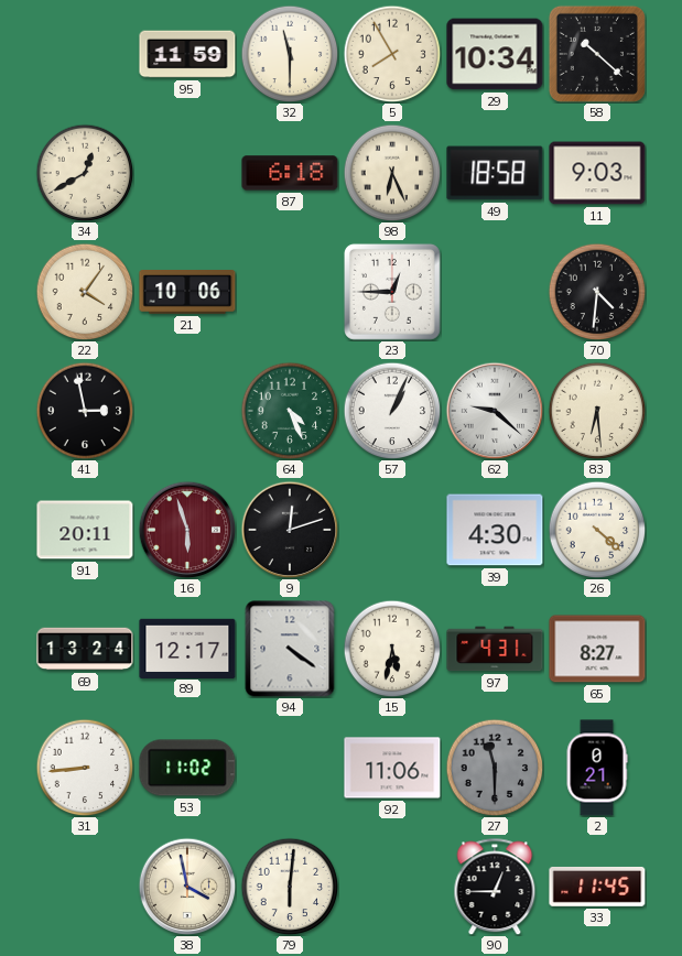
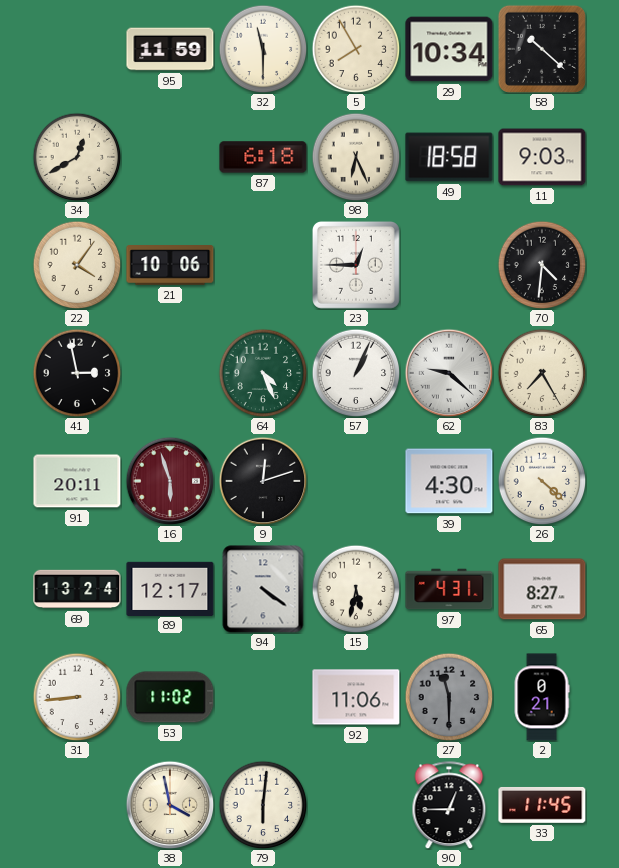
83: 6:29 -> 7:25 (542, 373)
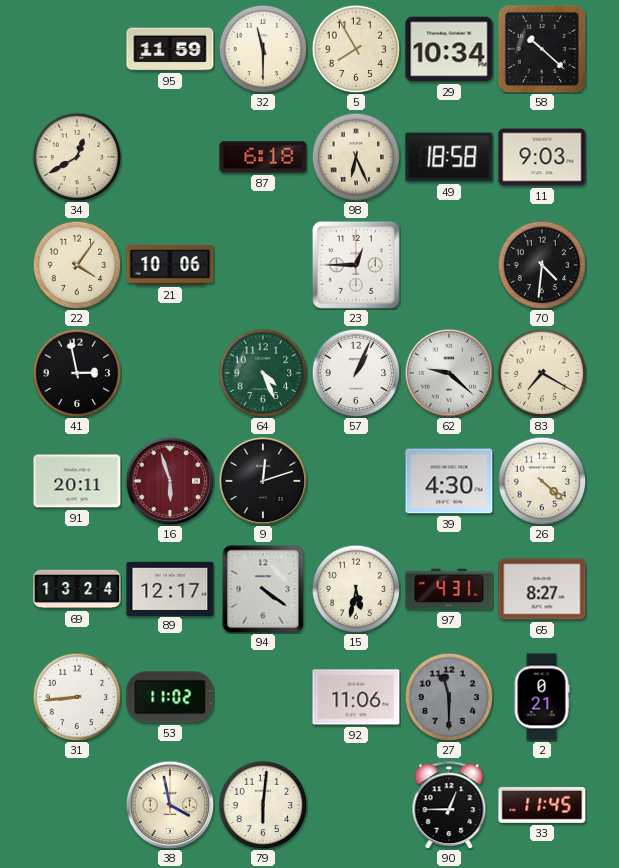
83: 7:25 -> 7:20 (542, 373)
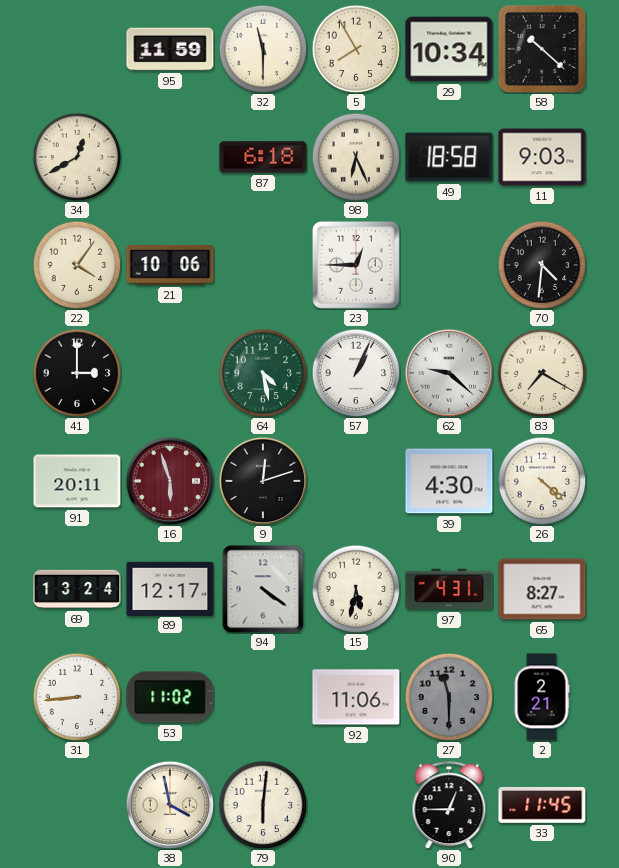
41: 2:58 -> 3:00 (77, 373)
64: 4:26 -> 4:28 (263, 373)
2: 0:21 -> 2:21 (542, 697)
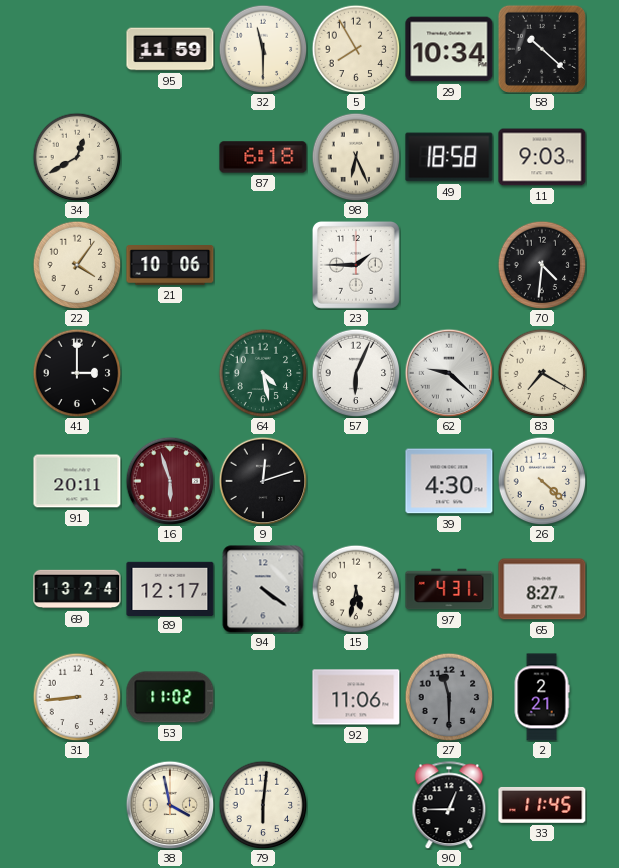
23: 12:45 -> 1:45 (356, 265)
57: 1:04 -> 6:04 (356, 373)
